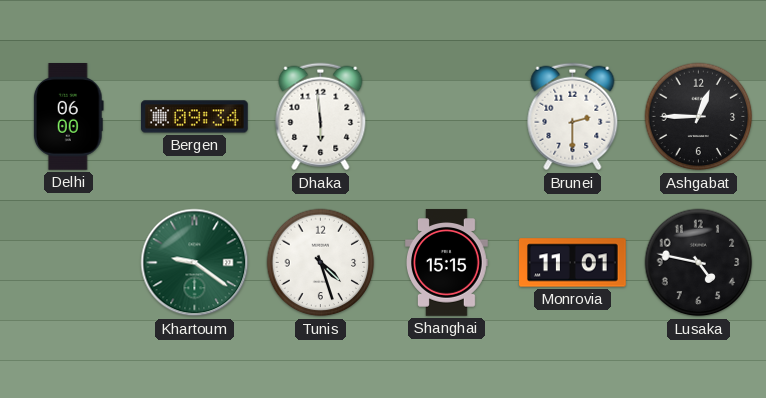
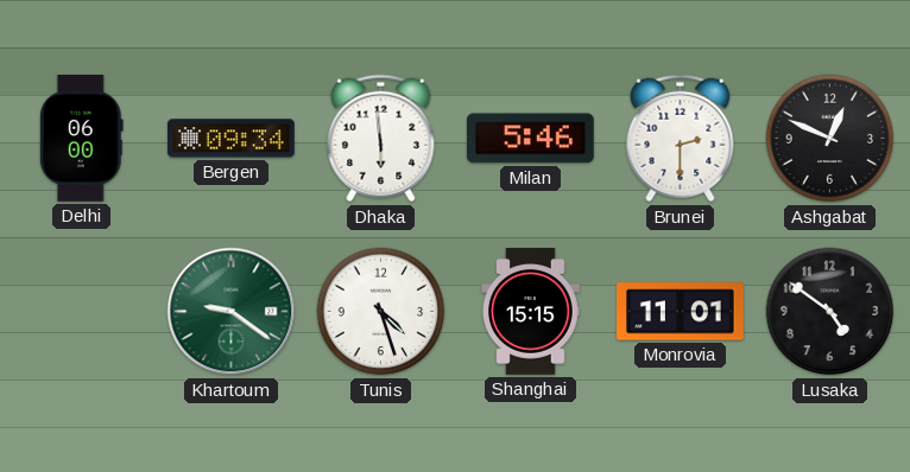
Milan: none -> 5:46 (530, 139)
Ashgabat: 12:45 -> 12:49 (830, 139)
Lusaka: 4:47 -> 4:51 (830, 312)
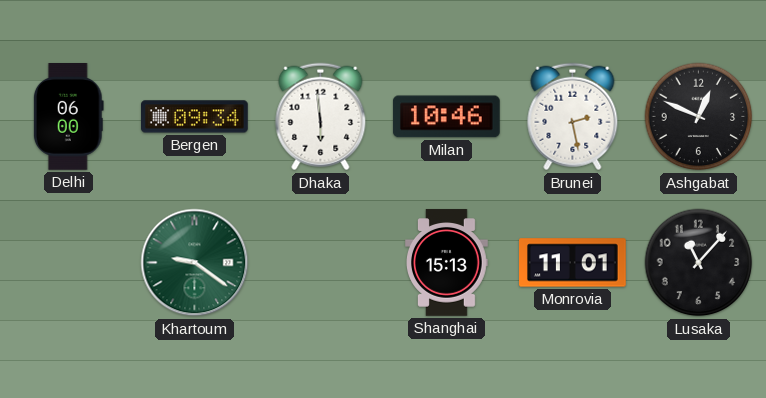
Milan: 5:46 -> 10:46 (446, 117)
Brunei: 2:30 -> 2:28 (573, 117)
Tunis: 4:27 -> none (381, 312)
Shanghai: 15:15 -> 15:13 (447, 263)
Lusaka: 4:51 -> 11:07 (699, 263)
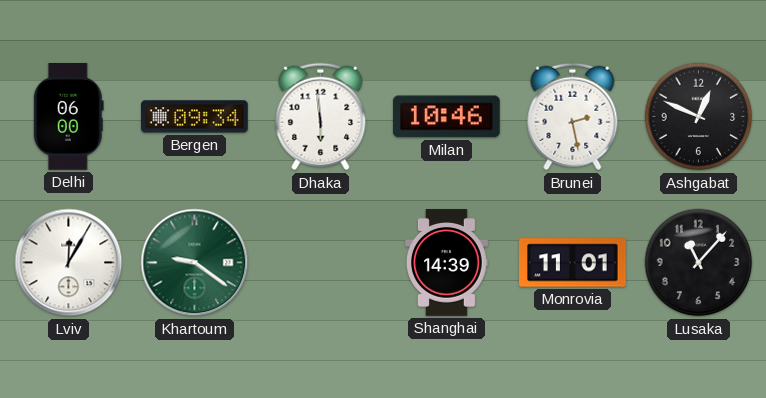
Lviv: none -> 12:05 (69, 263)
Shanghai: 15:13 -> 14:39 (447, 263)
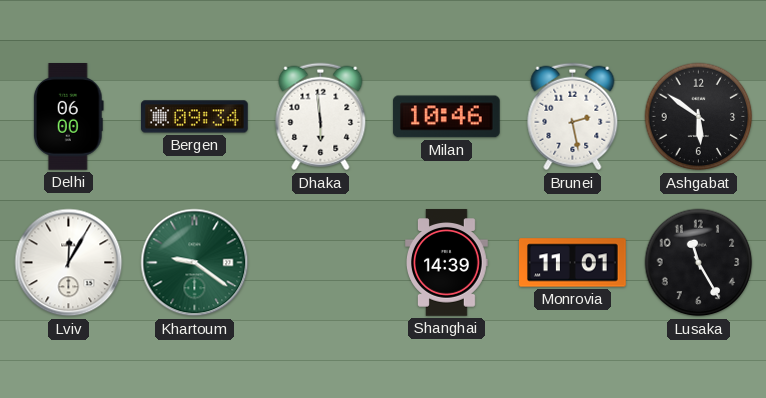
Ashgabat: 12:49 -> 5:51 (699, 117)
Lusaka: 11:07 -> 11:25 (699, 263)
